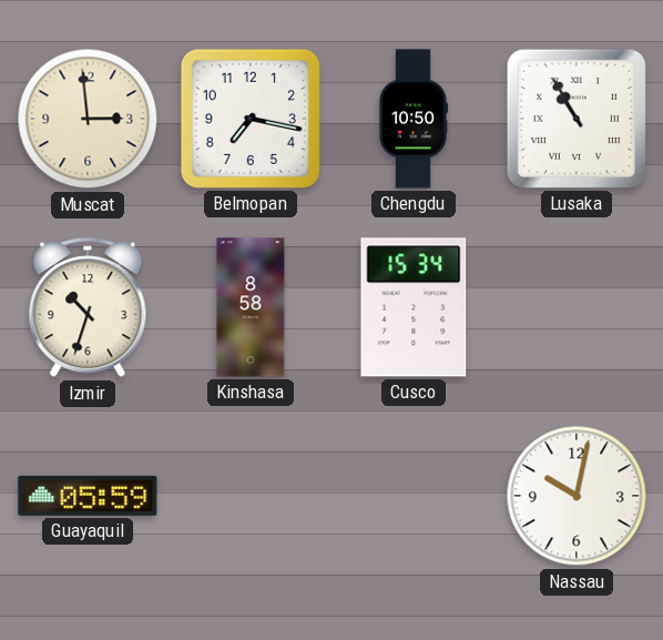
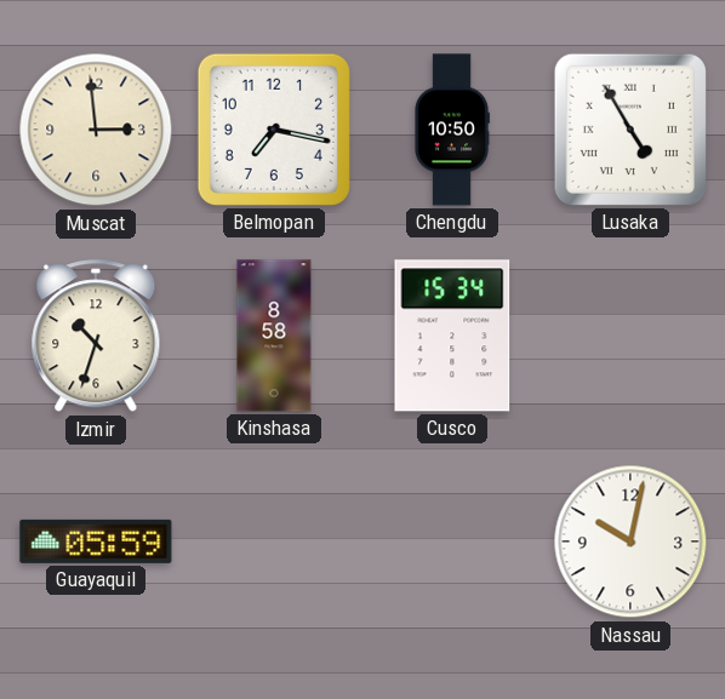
Lusaka: 10:55 -> 4:55 (630, 130)
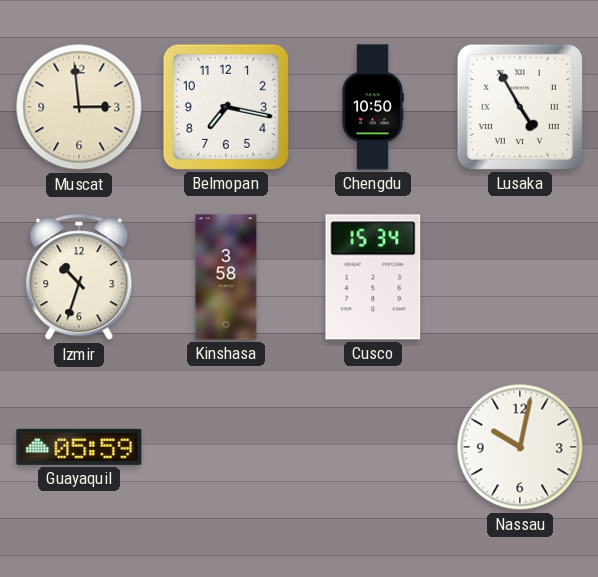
Kinshasa: 8:58 -> 3:58 (226, 277)
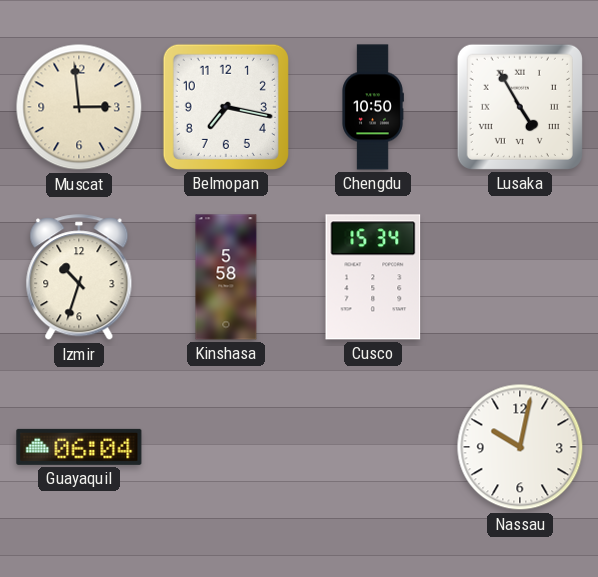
Kinshasa: 3:58 -> 5:58 (226, 277)
Guayaquil: 05:59 -> 06:04 (79, 447)
